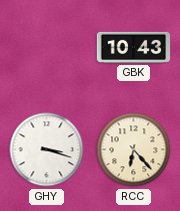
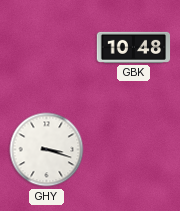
GBK: 10:43 -> 10:48 (134, 47)
RCC: 6:23 -> none (134, 150)
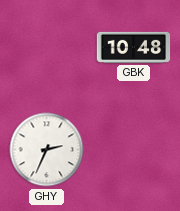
GHY: 3:18 -> 2:34 (47, 150)
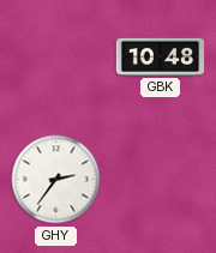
GHY: 2:34 -> 2:36 (56, 180)
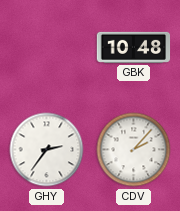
CDV: none -> 2:07 (134, 150)
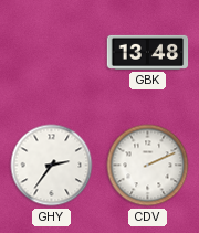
GBK: 10:48 -> 13:48 (148, 52)
CDV: 2:07 -> 2:11 (148, 166)
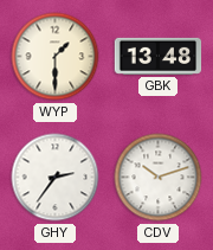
WYP: none -> 1:30 (56, 57)
CDV: 2:11 -> 10:12 (159, 178)
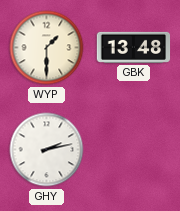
GHY: 2:36 -> 2:13 (47, 150)
CDV: 10:12 -> none (159, 178)
